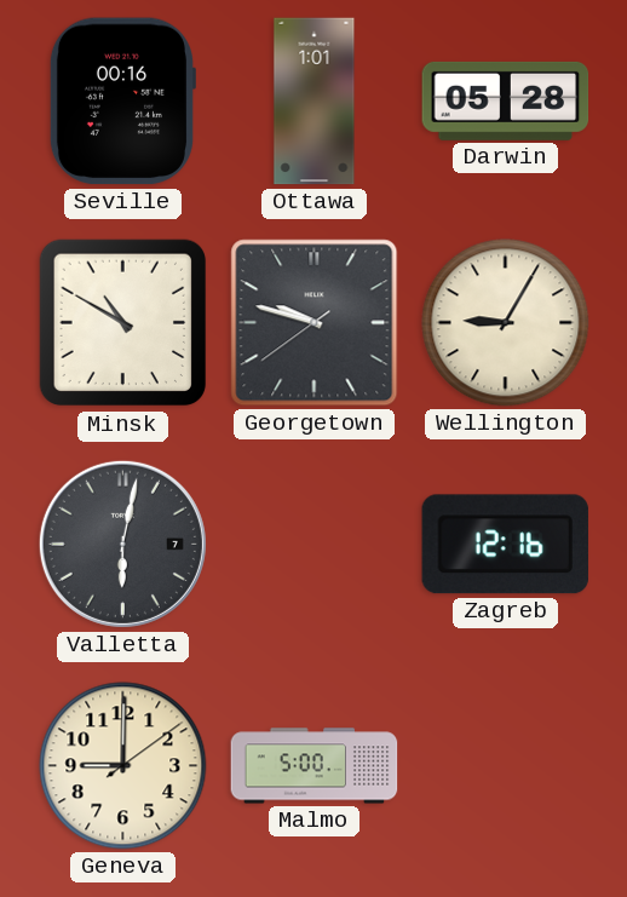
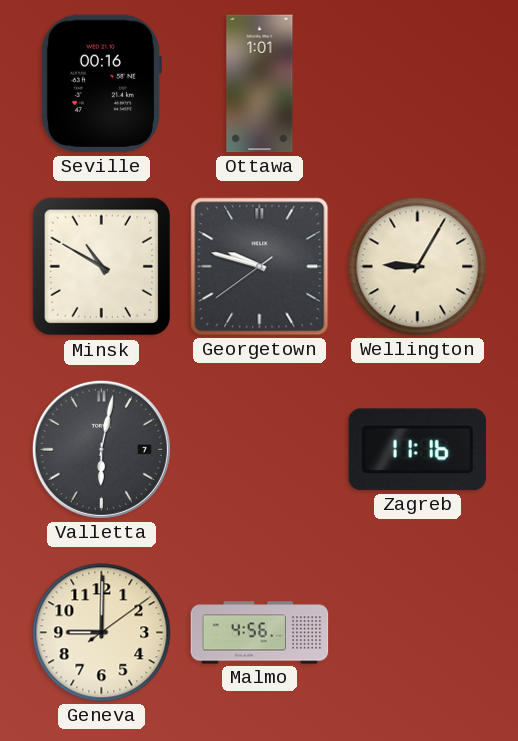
Darwin: 05:28 -> none (506, 100)
Zagreb: 12:16 -> 11:16 (417, 450)
Malmo: 5:00 -> 4:56 (260, 633)
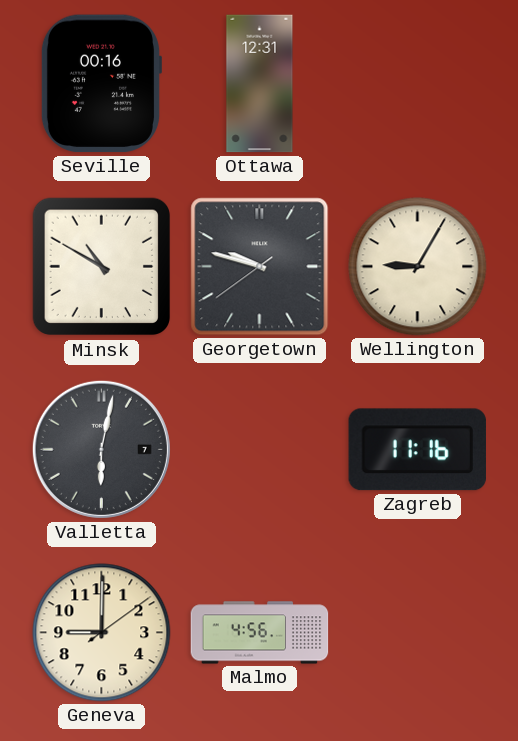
Ottawa: 1:01 -> 12:31 (260, 84)
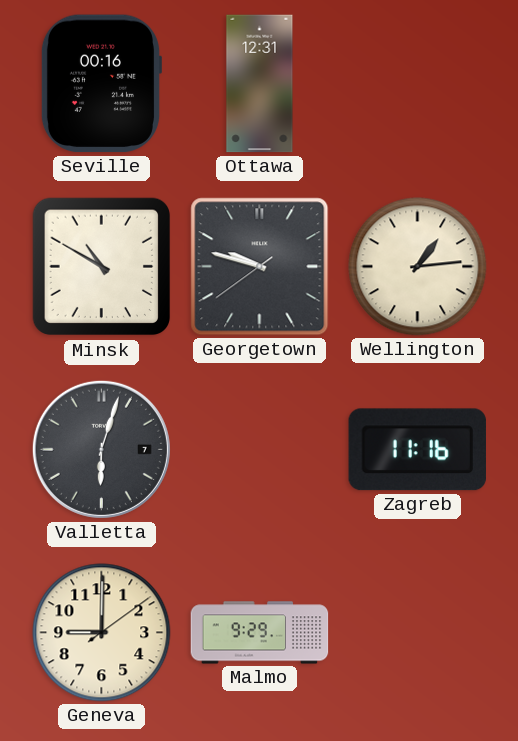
Wellington: 9:05 -> 1:14 (418, 267)
Valletta: 6:02 -> 6:03 (101, 449)
Malmo: 4:56 -> 9:29 (260, 633)
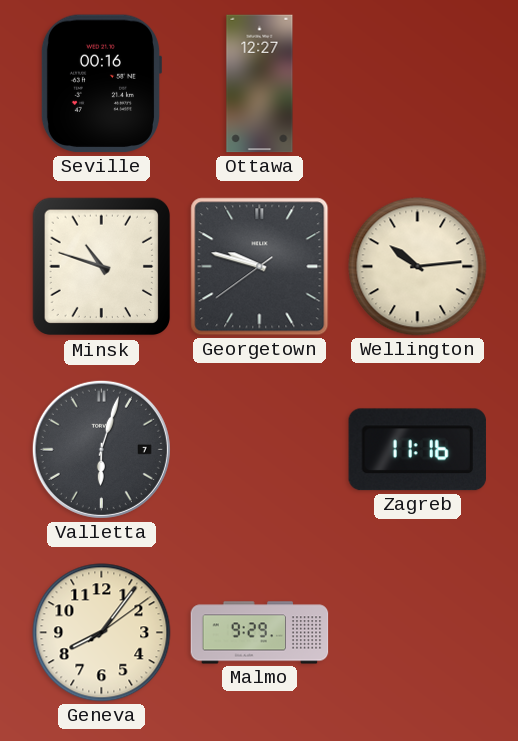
Ottawa: 12:31 -> 12:27 (260, 84)
Minsk: 10:50 -> 10:48 (102, 267)
Wellington: 1:14 -> 10:14 (418, 267)
Geneva: 9:00 -> 8:06 (102, 633)
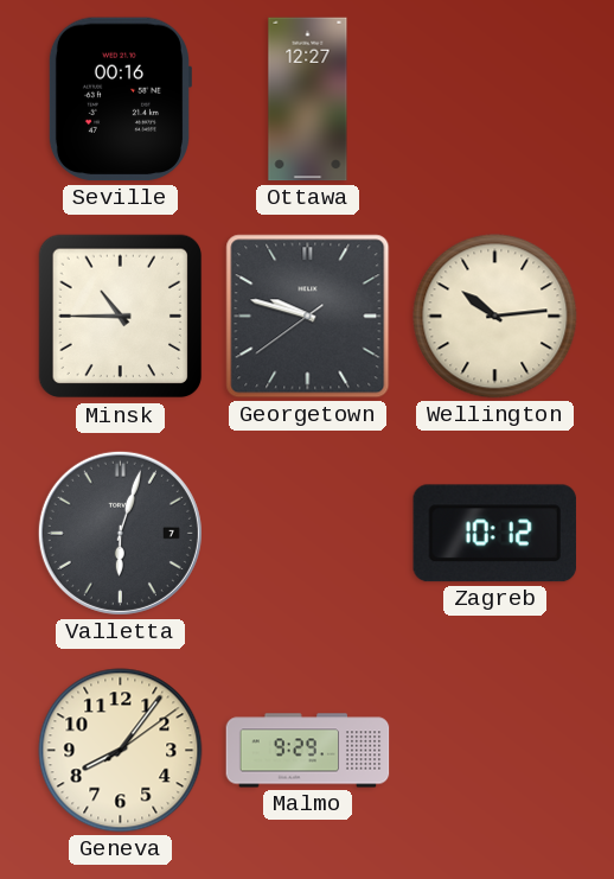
Minsk: 10:48 -> 10:45 (121, 317)
Zagreb: 11:16 -> 10:12 (494, 534)
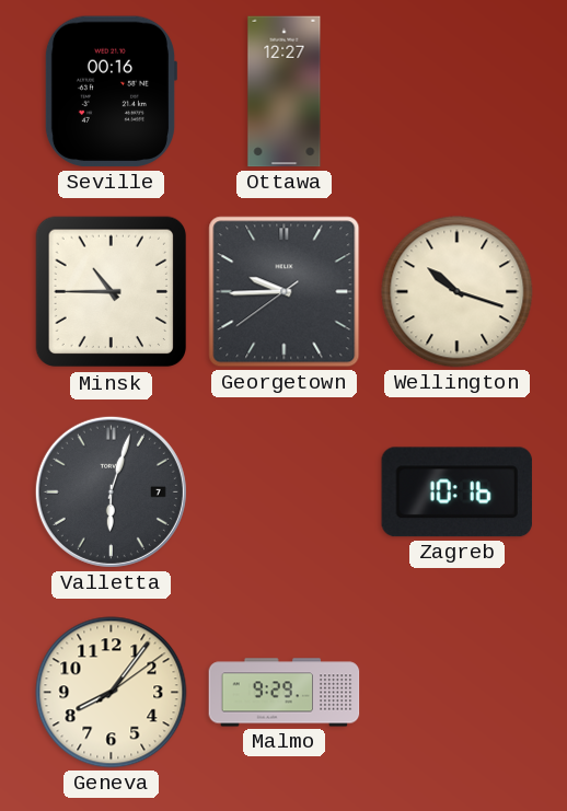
Georgetown: 9:47 -> 9:44 (285, 292)
Wellington: 10:14 -> 10:18 (458, 292)
Zagreb: 10:12 -> 10:16 (456, 493)
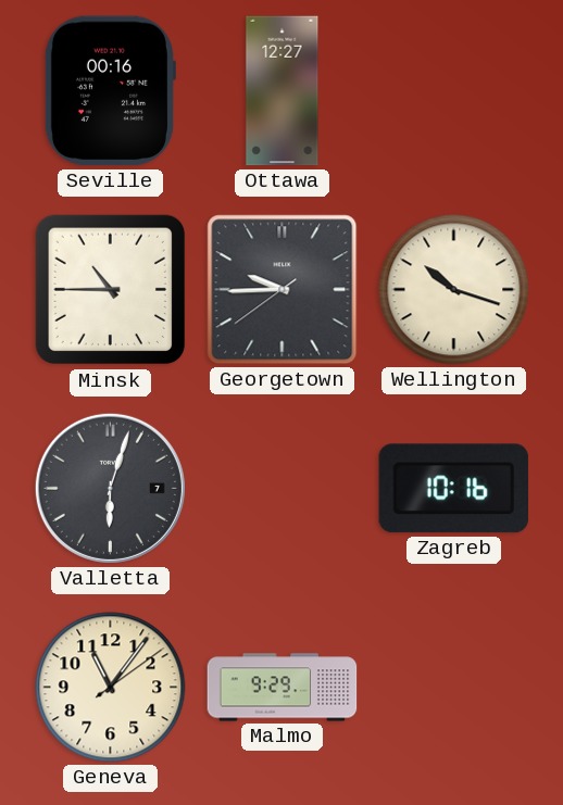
Geneva: 8:06 -> 11:06 (111, 688)
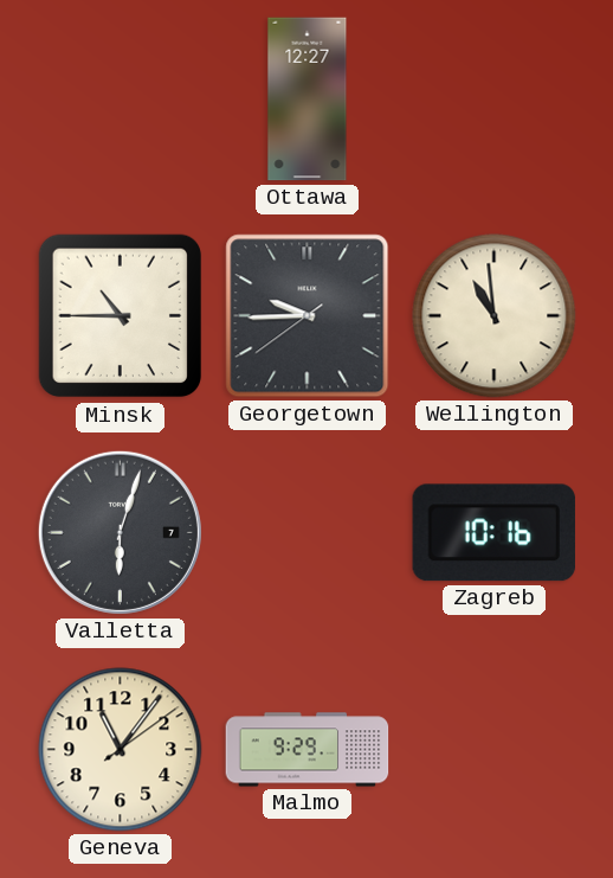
Seville: 00:16 -> none (110, 91)
Wellington: 10:18 -> 10:59 (495, 316)
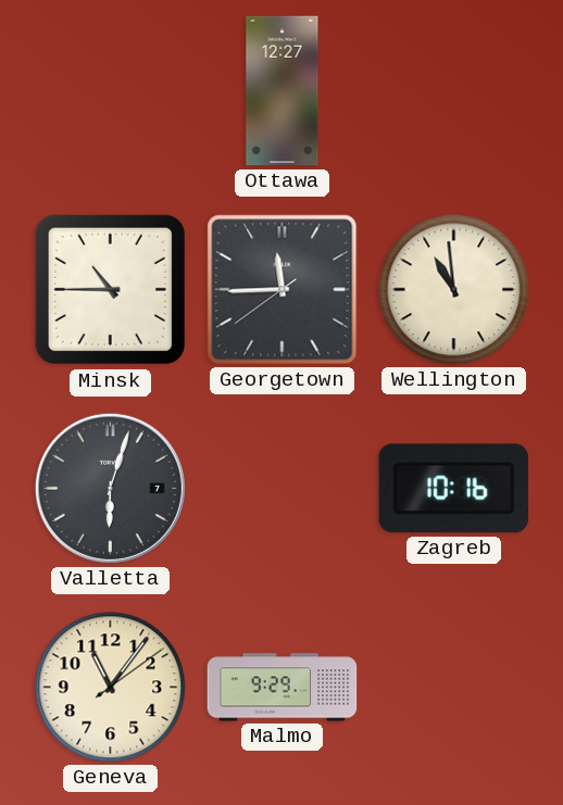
Georgetown: 9:44 -> 11:44 (283, 290)
